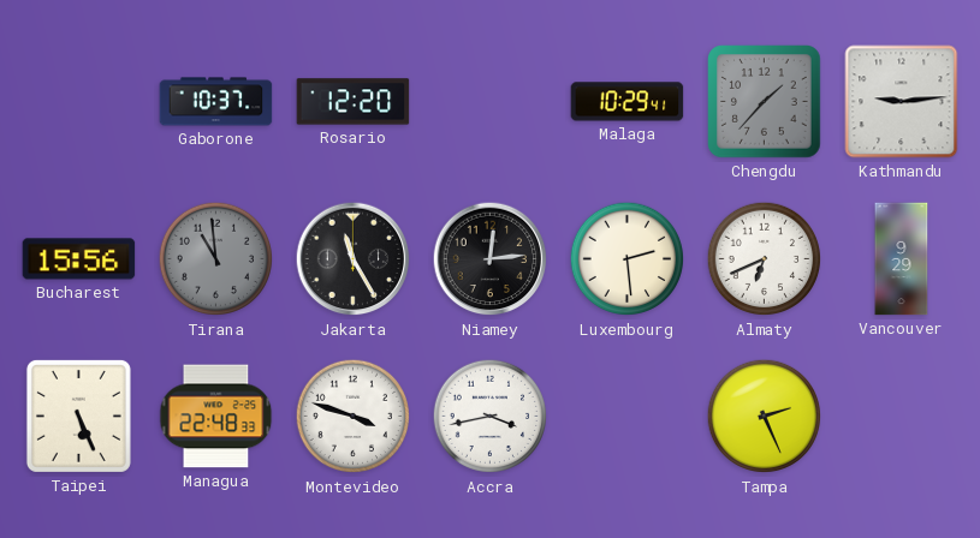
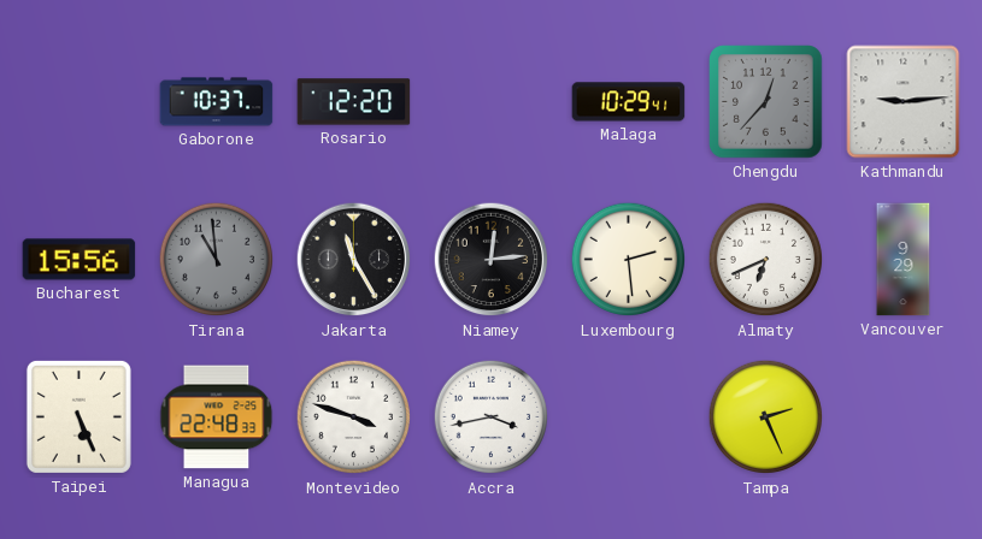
Chengdu: 1:37 -> 12:37 (766, 102)
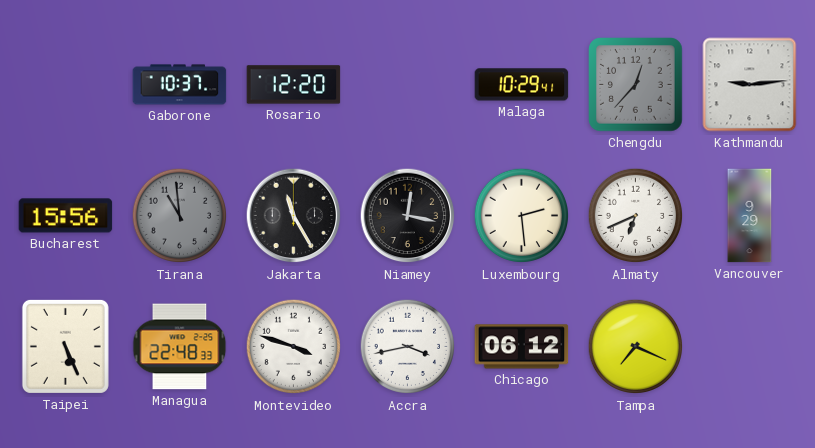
Niamey: 12:14 -> 12:17 (408, 216)
Chicago: none -> 06:12 (522, 347)
Tampa: 2:26 -> 7:19 (636, 347)
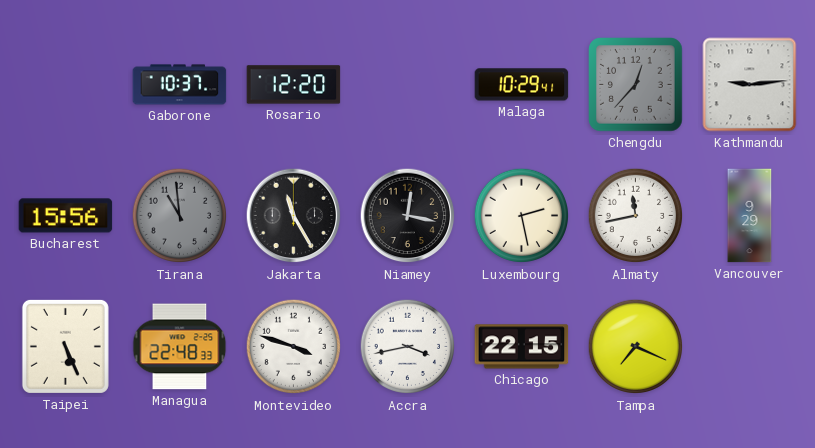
Luxembourg: 2:29 -> 2:28 (522, 216)
Almaty: 6:41 -> 11:43 (636, 216)
Chicago: 06:12 -> 22:15 (522, 347)
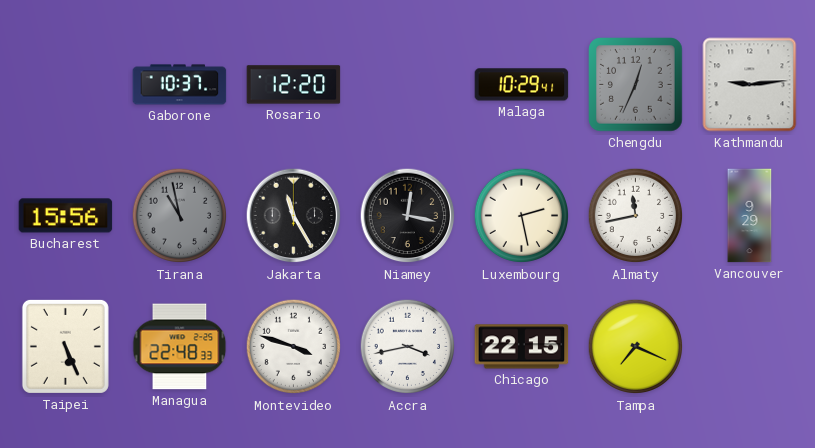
Chengdu: 12:37 -> 12:34 (636, 85)
Tirana: 10:59 -> 10:58 (180, 216)
